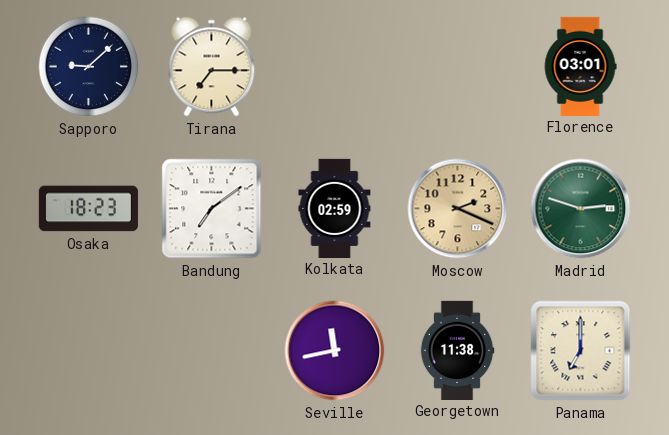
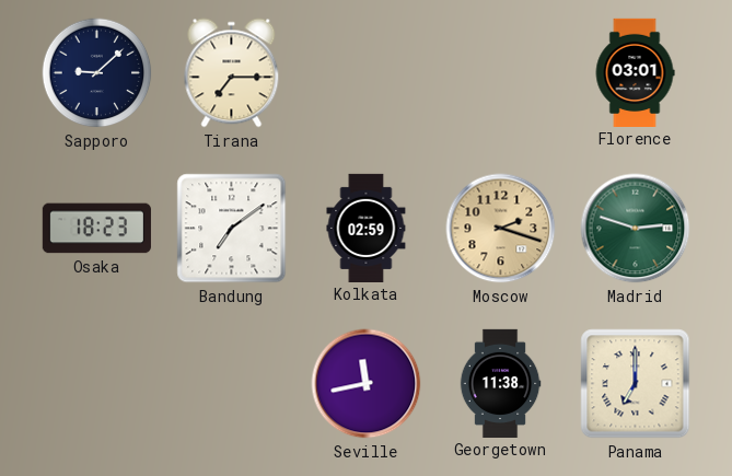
Moscow: 2:19 -> 2:18 (501, 229)
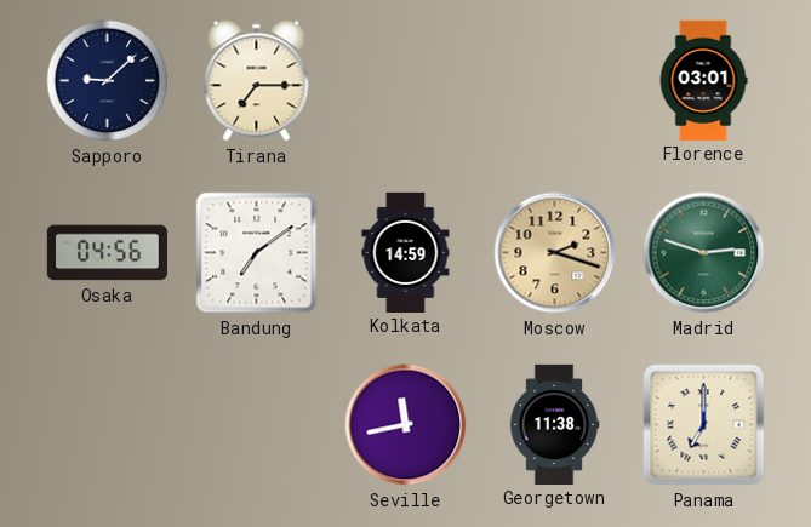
Osaka: 18:23 -> 04:56 (107, 253)
Kolkata: 02:59 -> 14:59 (406, 252)
